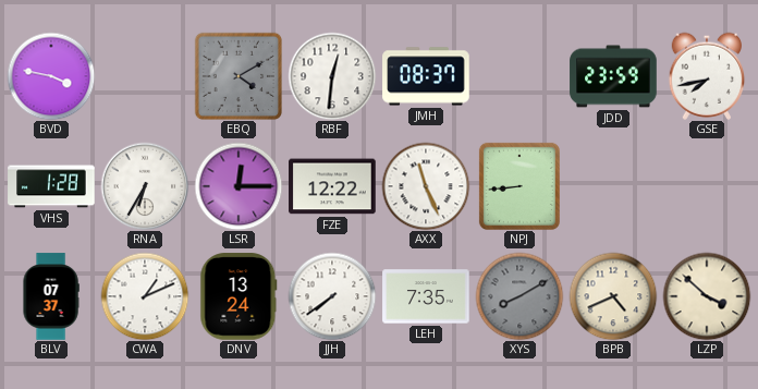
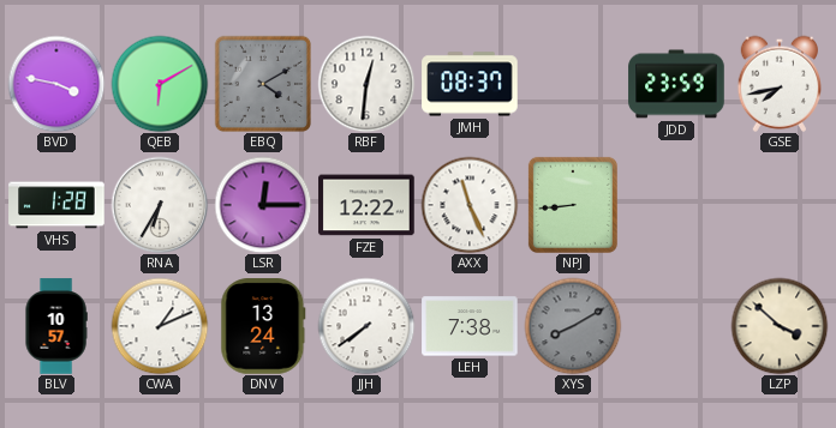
QEB: none -> 6:10 (160, 84)
BLV: 07:37 -> 10:57 (56, 326)
LEH: 7:35 -> 7:38 (470, 326)
BPB: 4:41 -> none (613, 296)
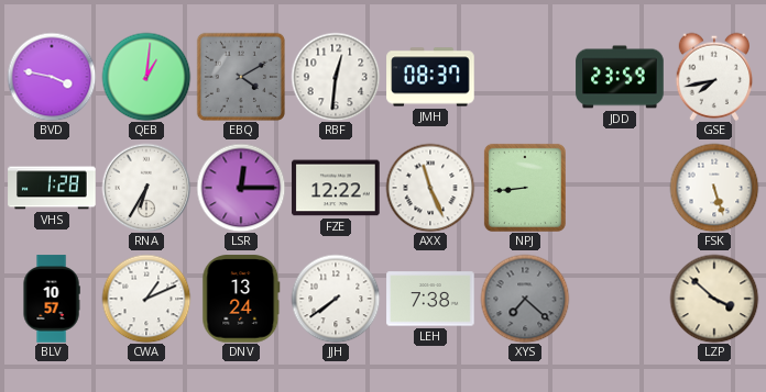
QEB: 6:10 -> 1:01 (146, 77)
FSK: none -> 5:27 (714, 188)
XYS: 8:10 -> 7:22 (525, 299)
